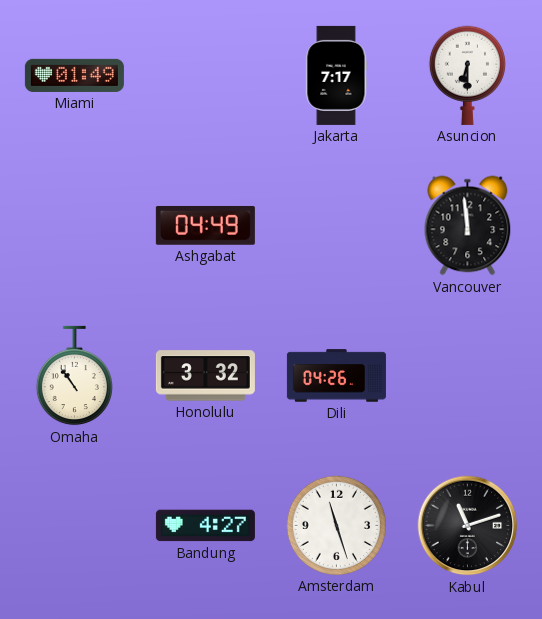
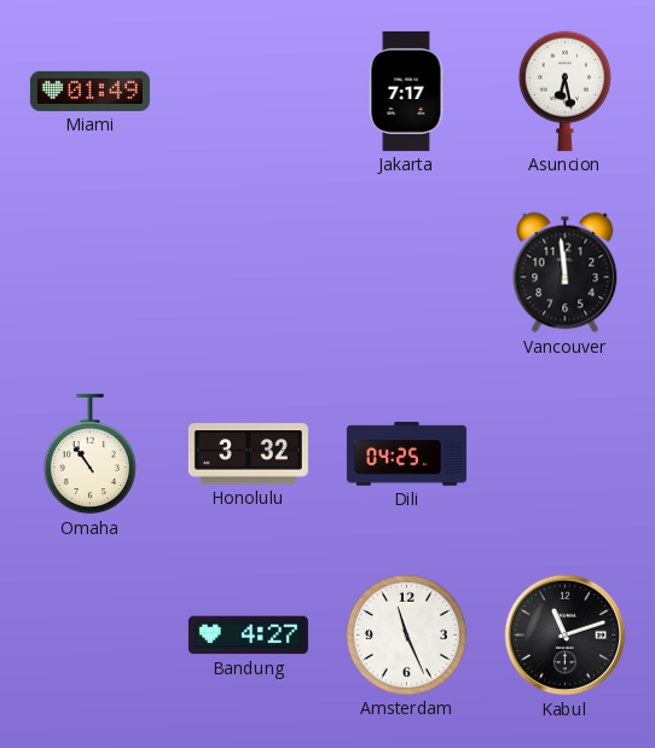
Asuncion: 6:30 -> 6:28 (564, 91)
Ashgabat: 04:49 -> none (205, 225)
Dili: 04:26 -> 04:25 (406, 454)
Amsterdam: 11:27 -> 11:26 (406, 634)
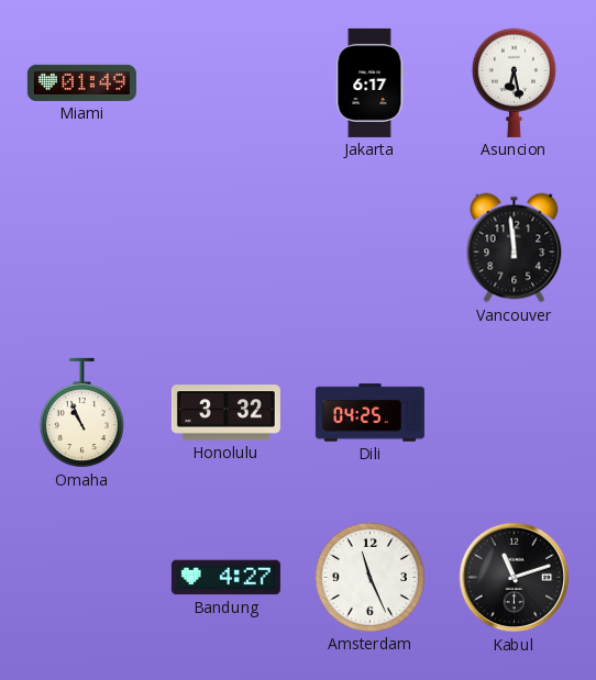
Jakarta: 7:17 -> 6:17 (369, 82)
Omaha: 10:54 -> 10:56 (81, 413)
